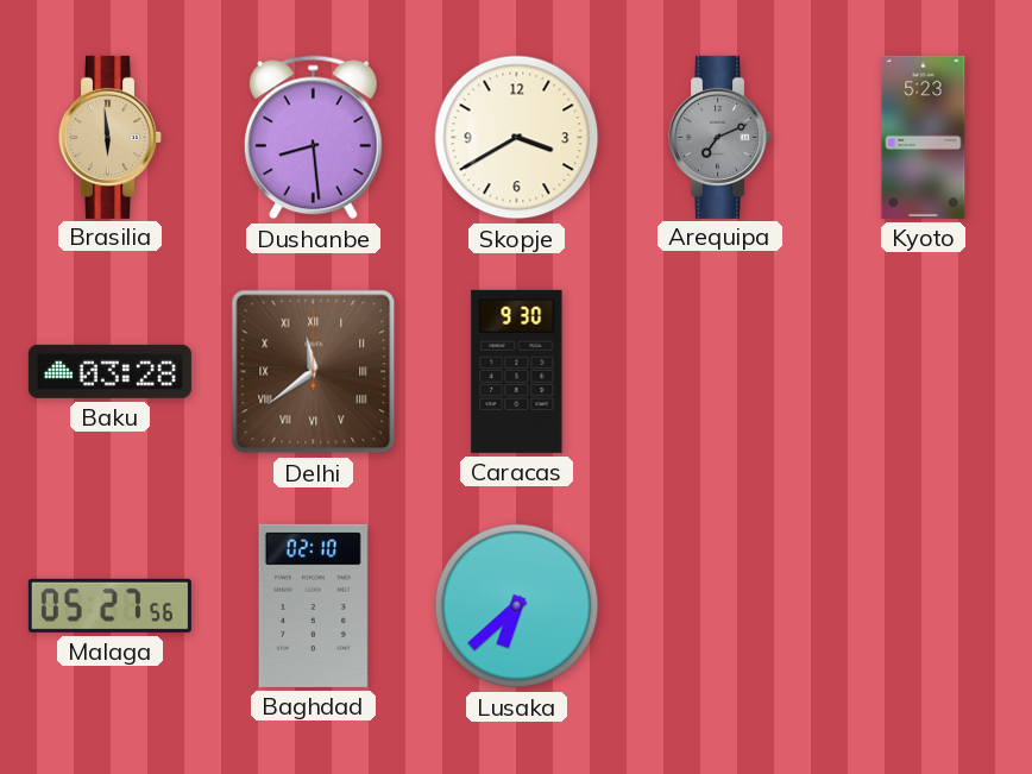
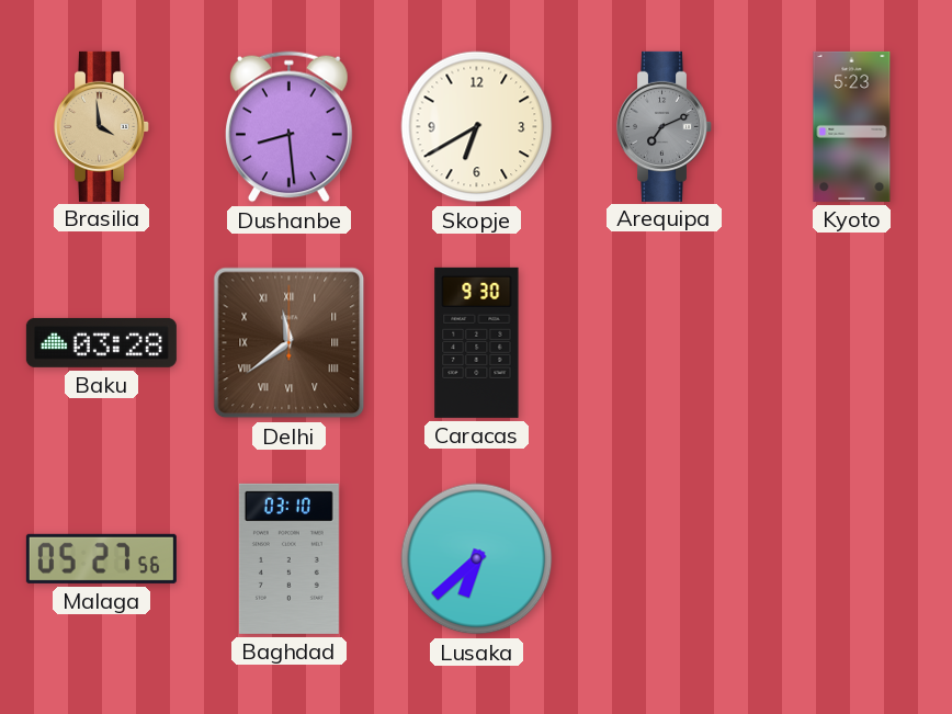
Brasilia: 5:59 -> 3:59 (102, 126)
Skopje: 3:40 -> 6:40 (477, 127)
Baghdad: 02:10 -> 03:10 (288, 558)
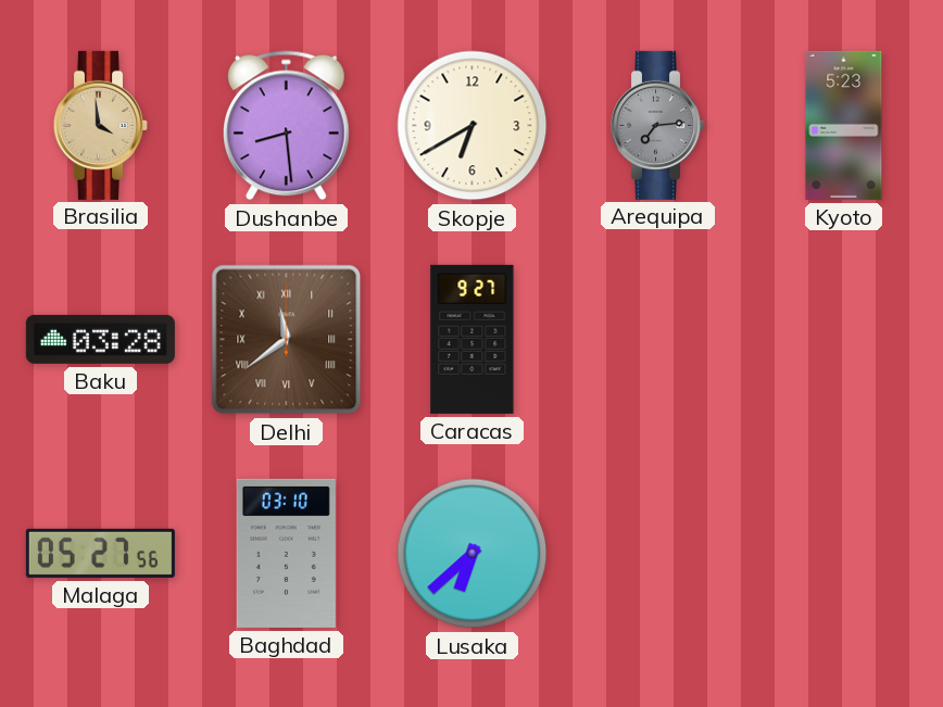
Arequipa: 7:11 -> 7:14 (658, 125)
Caracas: 9:30 -> 9:27 (473, 339)
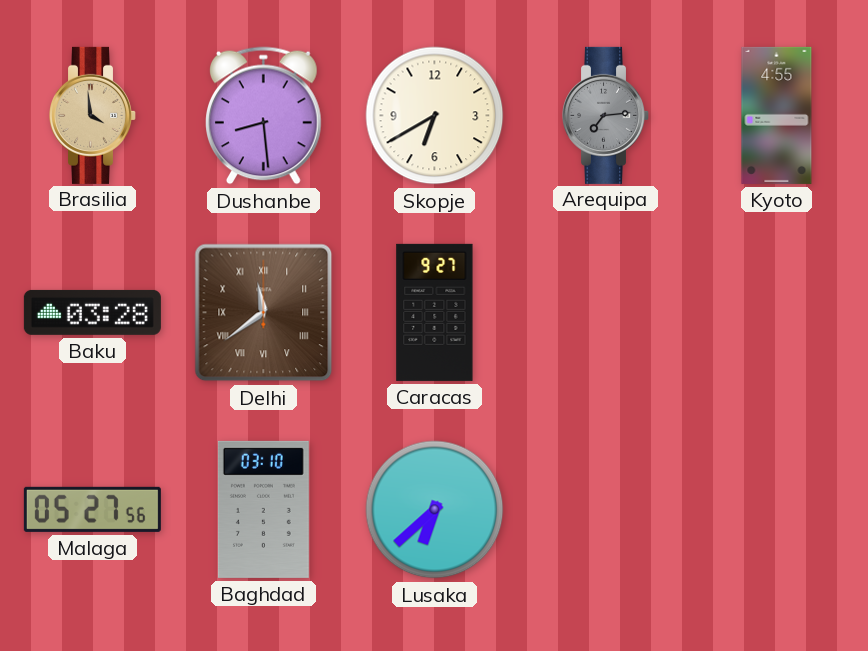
Kyoto: 5:23 -> 4:55 (777, 115)
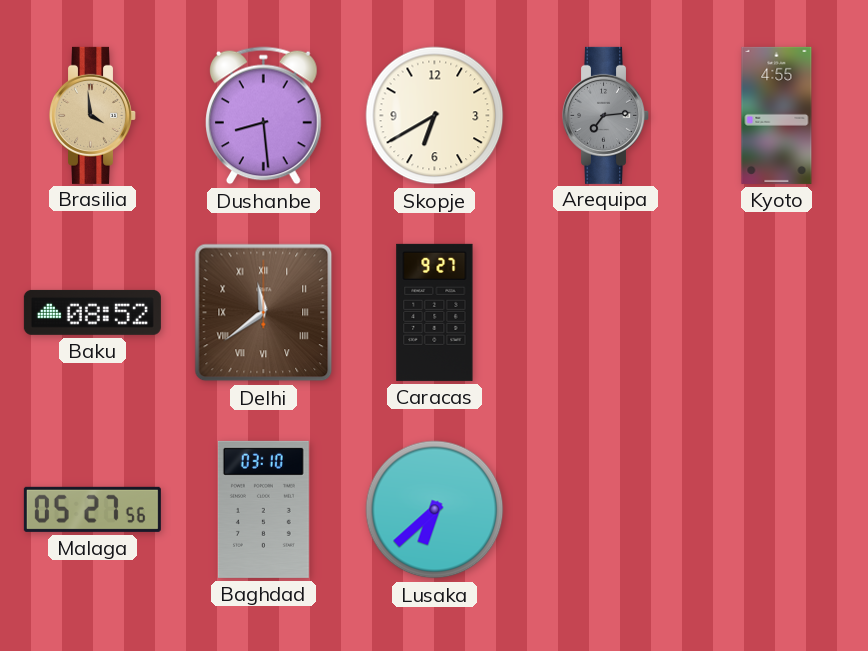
Baku: 03:28 -> 08:52 (92, 312)
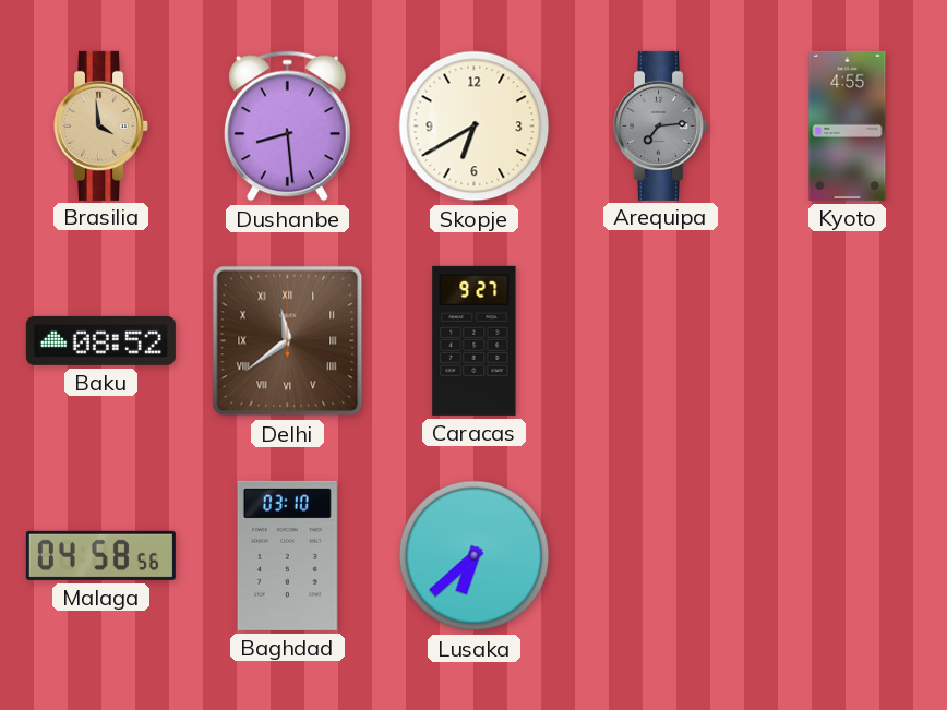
Malaga: 05:27 -> 04:58 (100, 555)
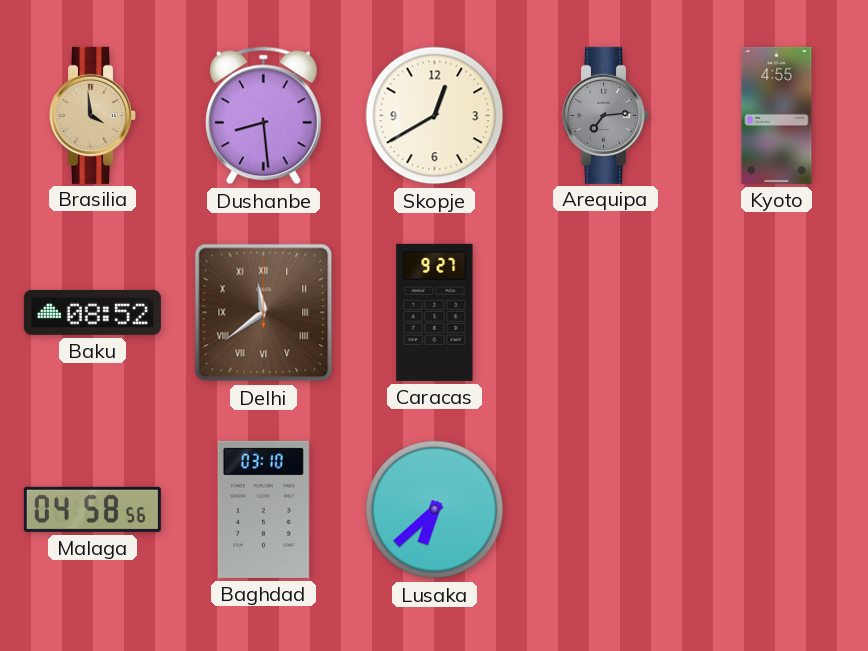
Skopje: 6:40 -> 12:40 (435, 116)
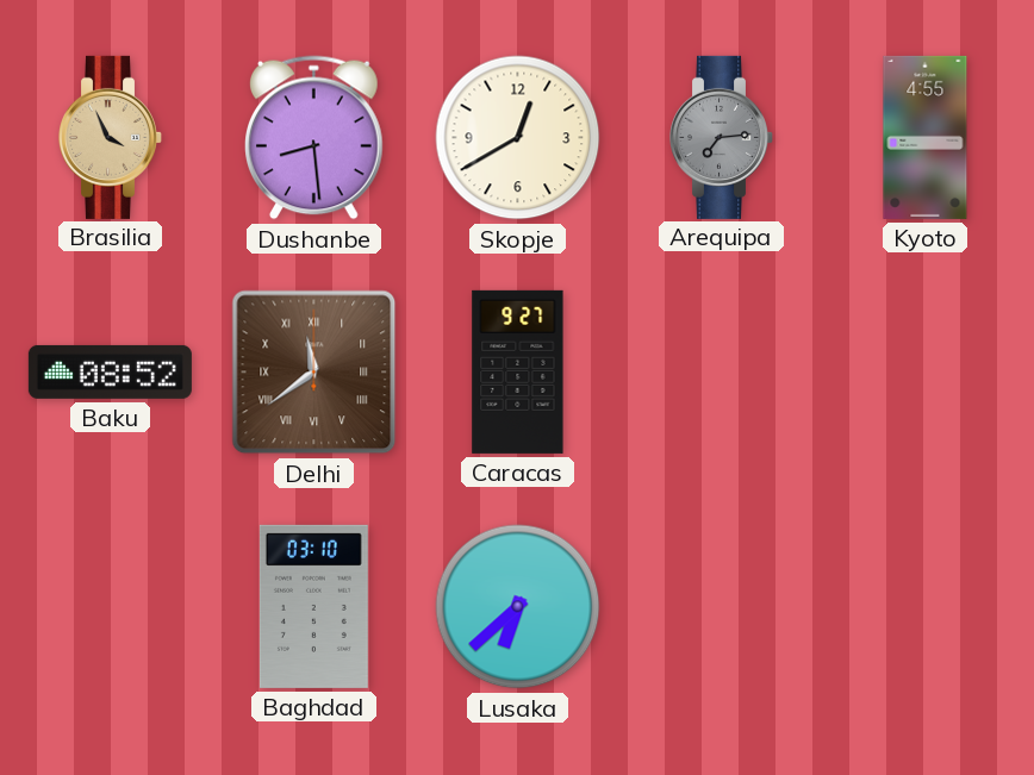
Brasilia: 3:59 -> 3:56 (111, 137)
Malaga: 04:58 -> none (92, 509)
